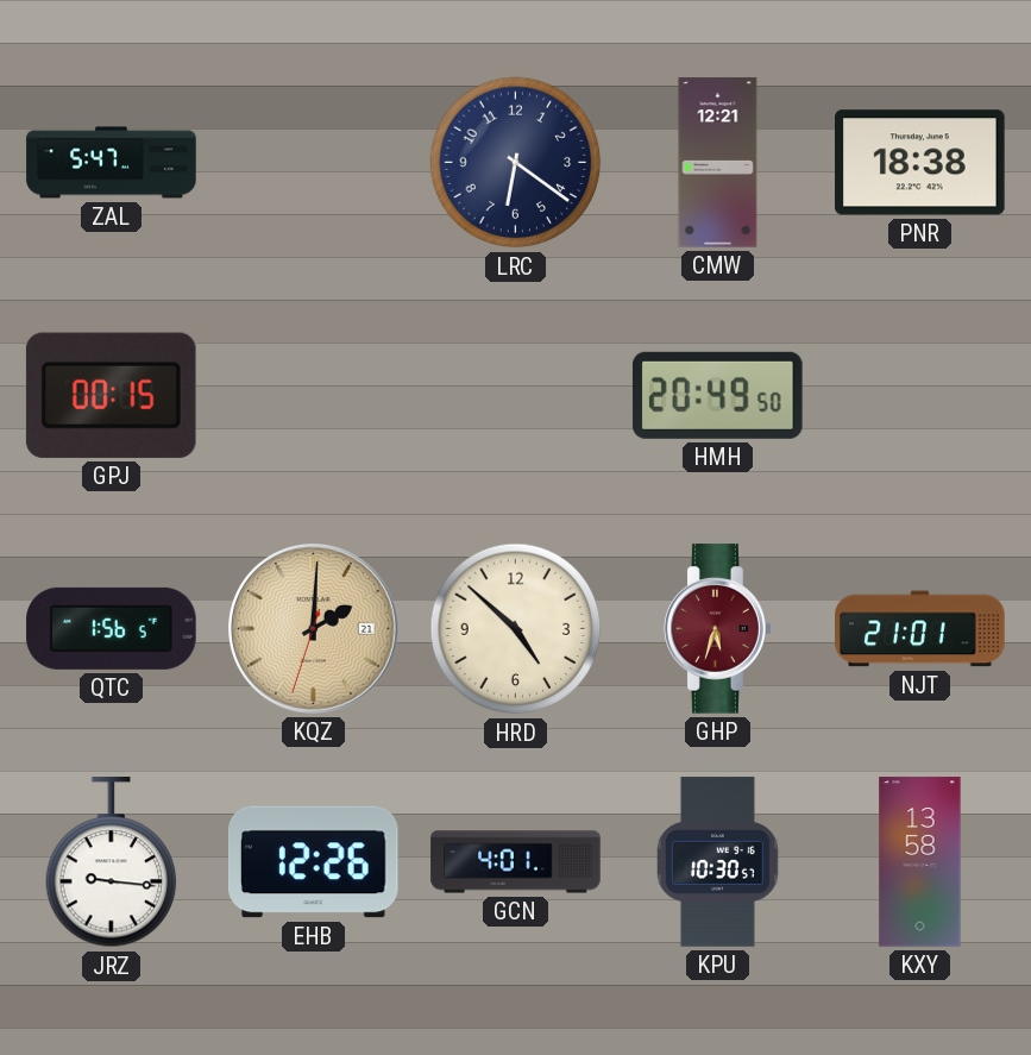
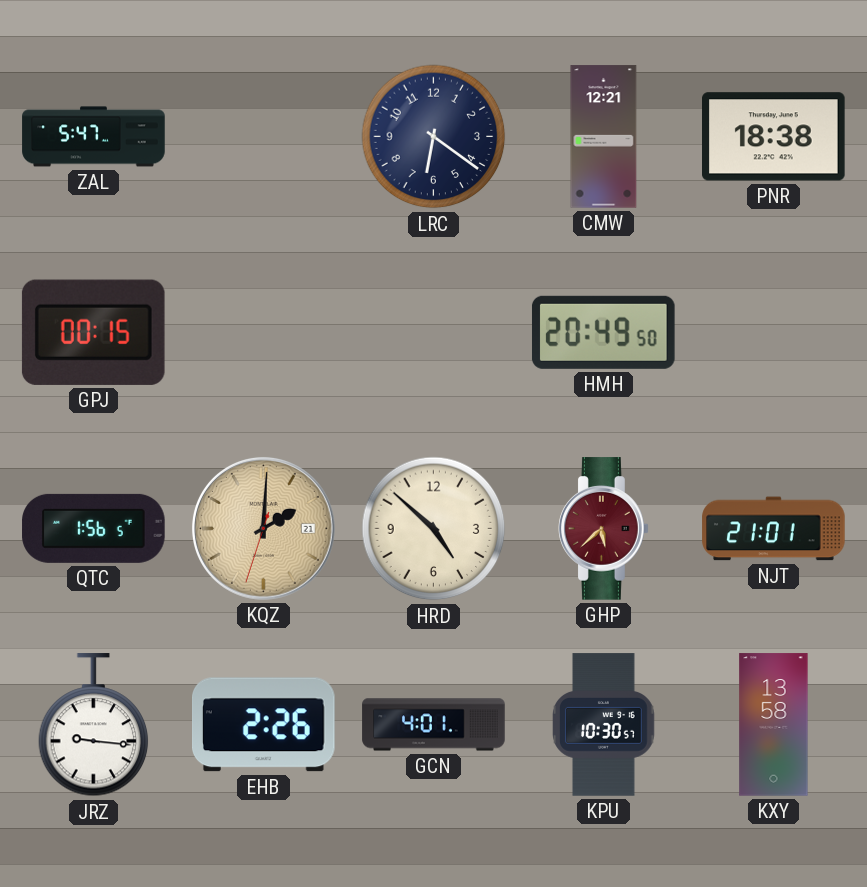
GHP: 5:33 -> 5:38 (604, 529)
EHB: 12:26 -> 2:26 (264, 725)
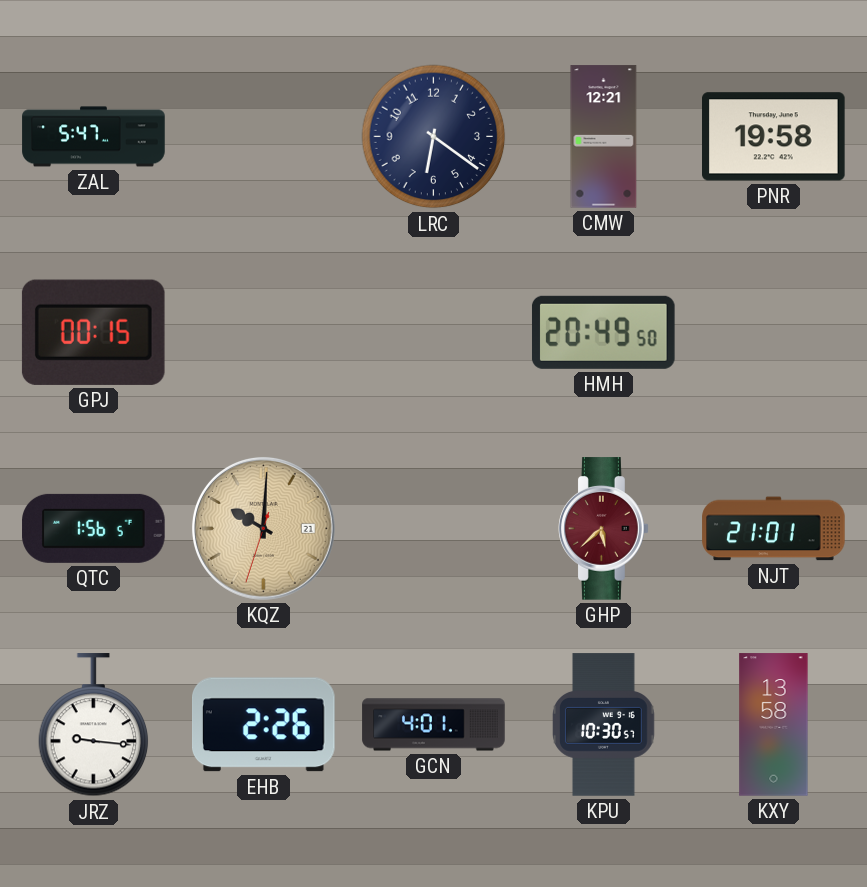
PNR: 18:38 -> 19:58 (774, 137)
KQZ: 2:00 -> 10:00 (264, 529)
HRD: 4:52 -> none (434, 529)
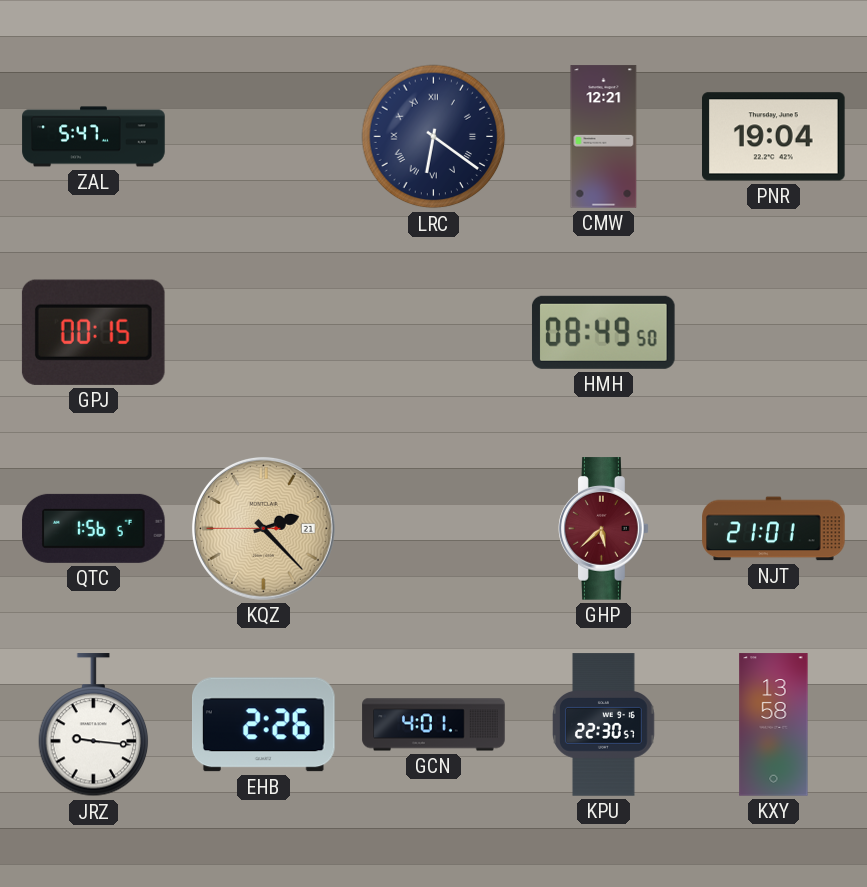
LRC numerals: Arabic -> Roman (434, 137)
PNR: 19:58 -> 19:04 (774, 137)
HMH: 20:49 -> 08:49 (603, 332)
KQZ: 10:00 -> 2:22 (264, 529)
KPU: 10:30 -> 22:30 (604, 725)
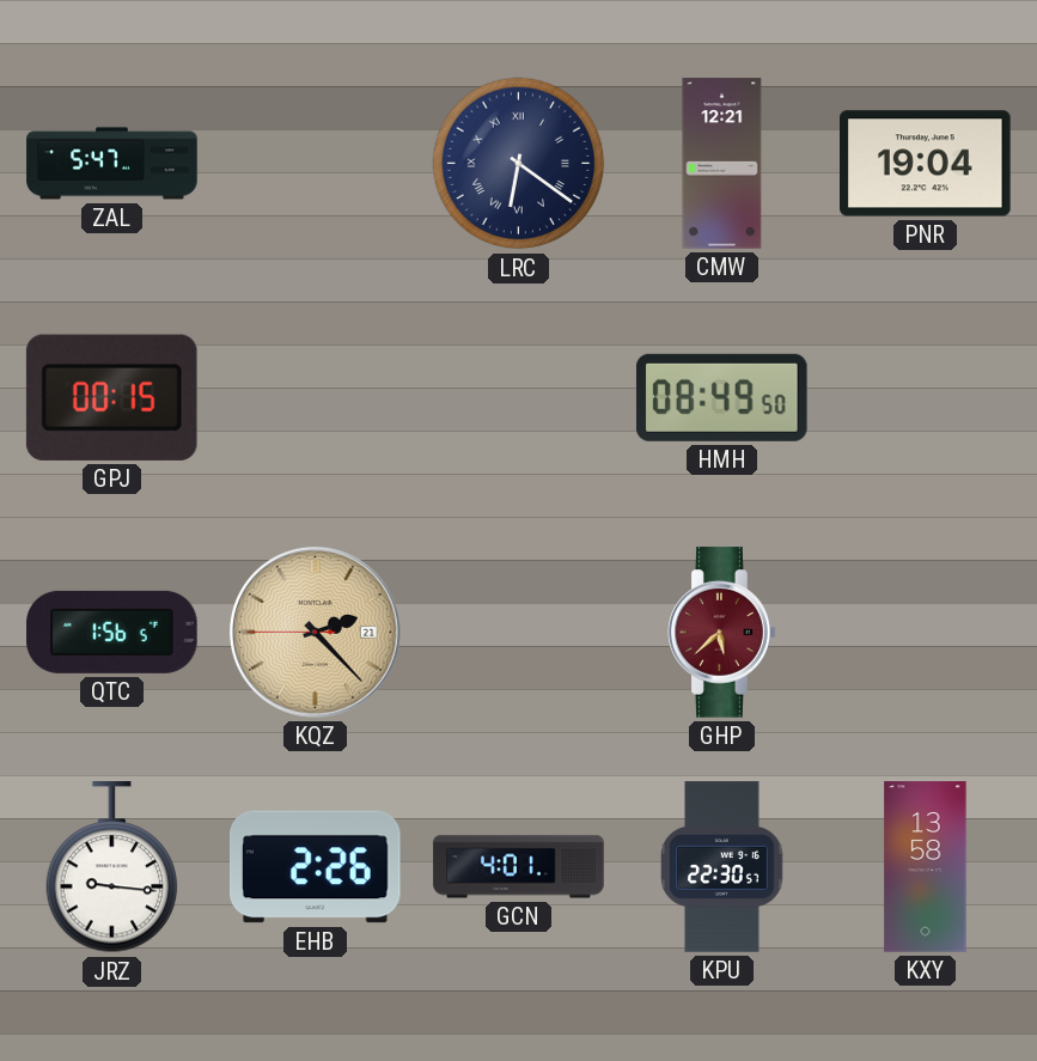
NJT: 21:01 -> none (774, 529)
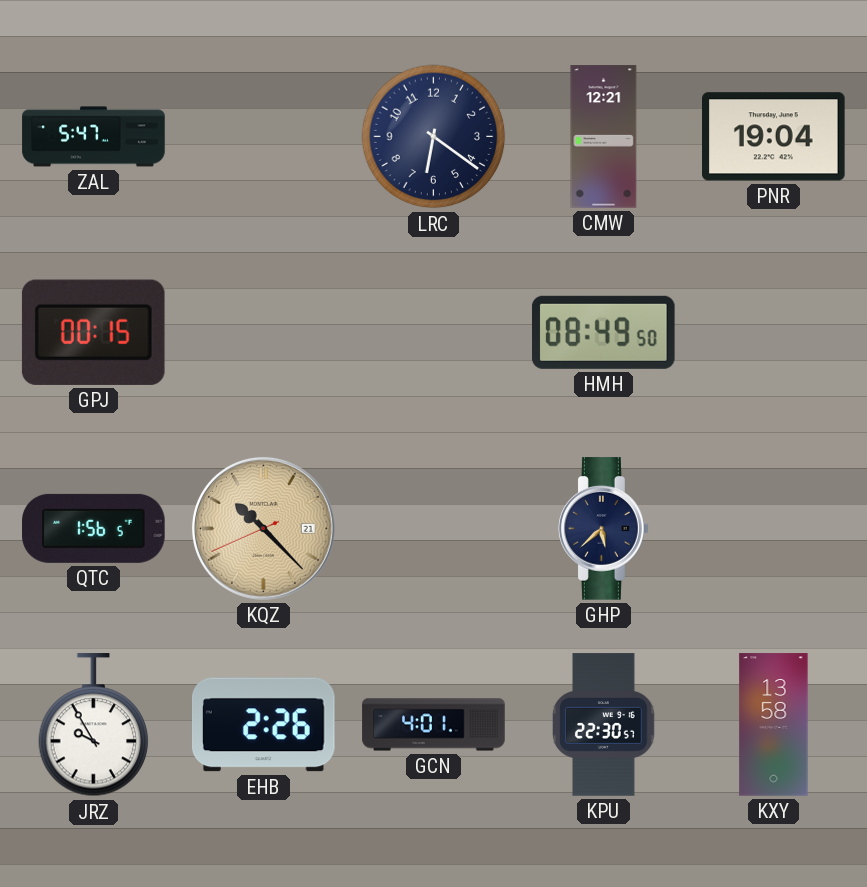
LRC numerals: Roman -> Arabic (434, 137)
KQZ: 2:22 -> 10:22 (264, 529)
GHP dial: burgundy -> navy (604, 529)
JRZ: 9:16 -> 9:55 (94, 725)
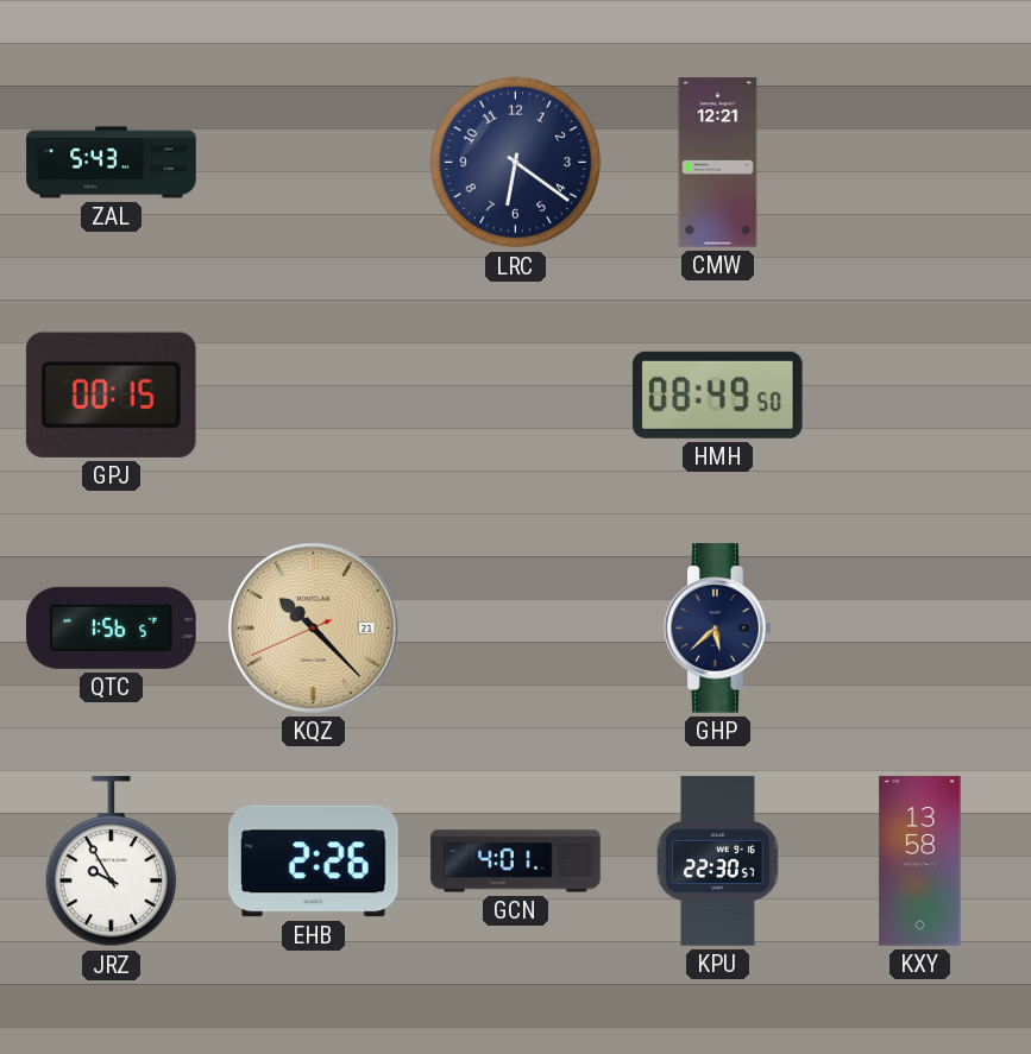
ZAL: 5:47 -> 5:43 (112, 163)
PNR: 19:04 -> none (774, 137)
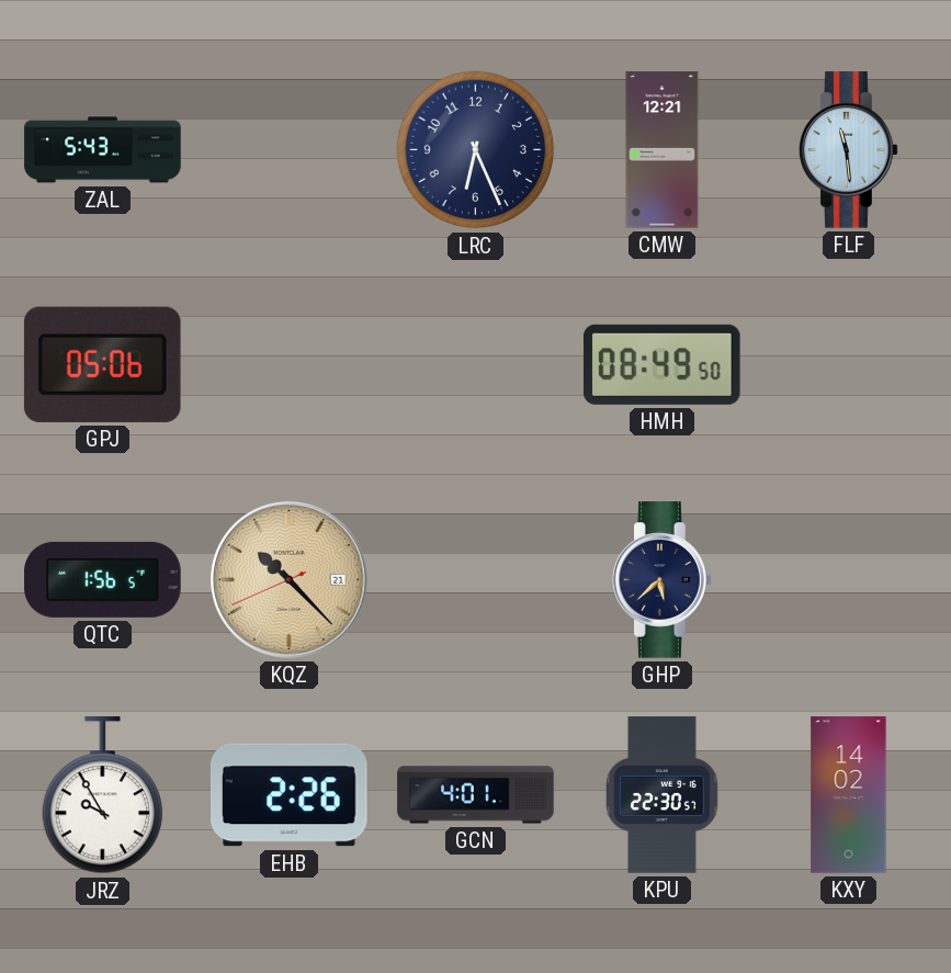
LRC: 6:21 -> 6:26 (476, 150)
FLF: none -> 11:29 (849, 150)
GPJ: 00:15 -> 05:06 (102, 364)
KXY: 13:58 -> 14:02 (849, 795)
